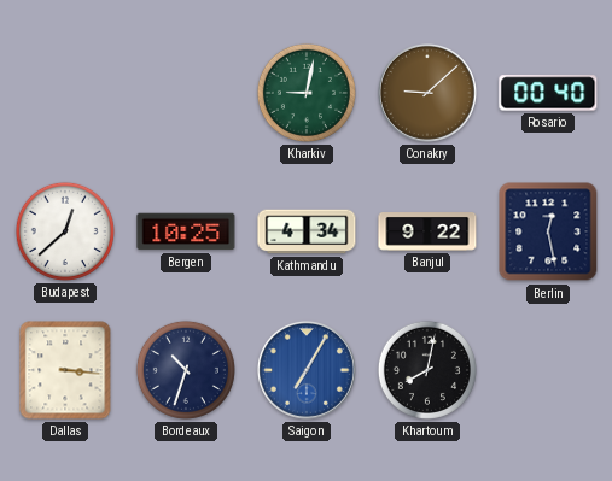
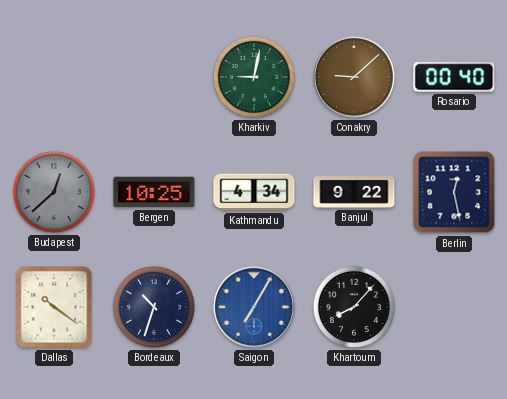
Budapest dial: white -> grey (54, 192)
Dallas: 3:16 -> 10:21 (54, 307)
Khartoum: 8:02 -> 8:07 (354, 307)
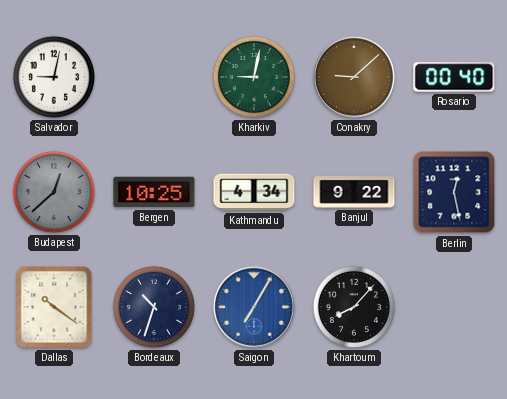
Salvador: none -> 9:02 (54, 77)
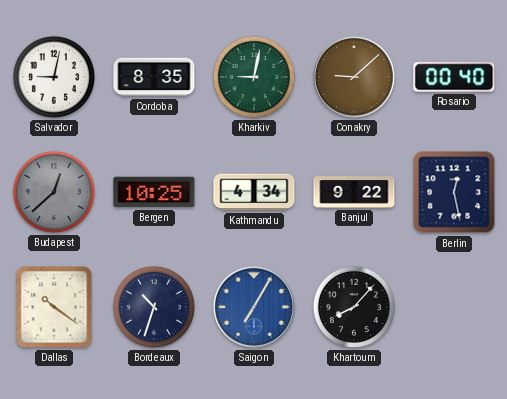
Cordoba: none -> 8:35 (154, 77)
